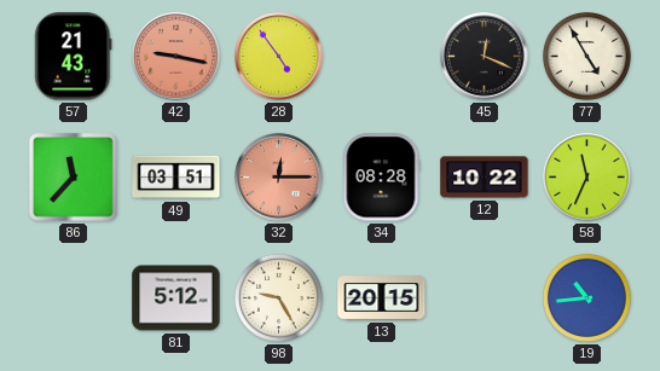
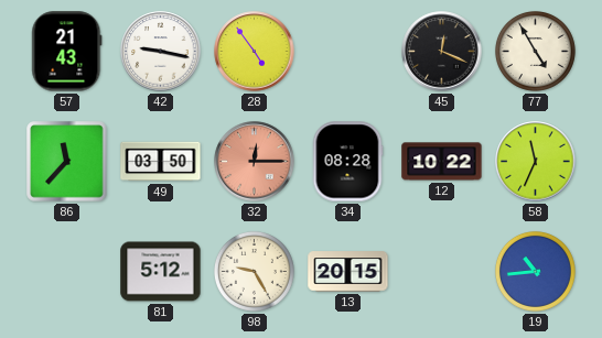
42 dial: salmon -> white (161, 52)
49: 03:51 -> 03:50 (161, 162)
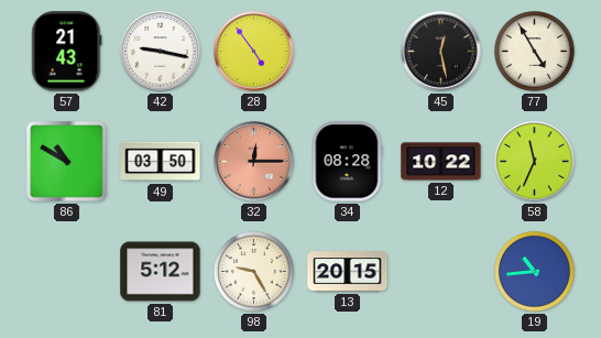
45: 12:19 -> 12:28 (441, 52)
86: 11:37 -> 10:50 (67, 162)
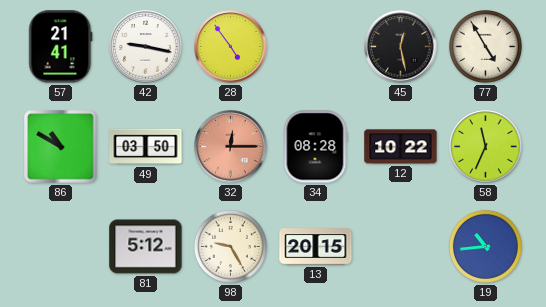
57: 21:43 -> 21:41 (61, 47)
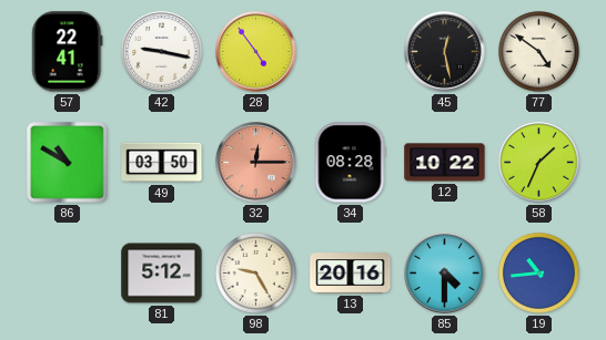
57: 21:41 -> 22:41 (68, 52)
77: 4:55 -> 4:51 (538, 51)
58: 11:34 -> 1:34 (539, 163)
13: 20:15 -> 20:16 (351, 274)
85: none -> 4:30 (445, 274)
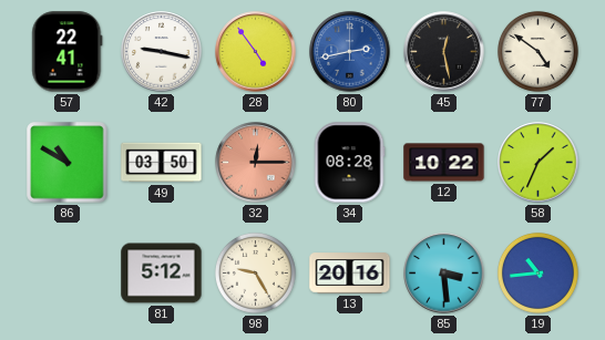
80: none -> 2:43 (350, 52)
85: 4:30 -> 3:29 (444, 274)
